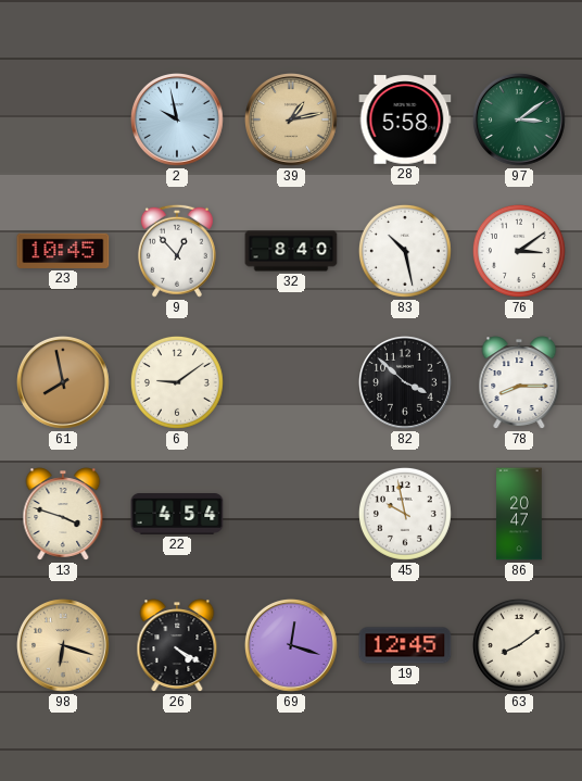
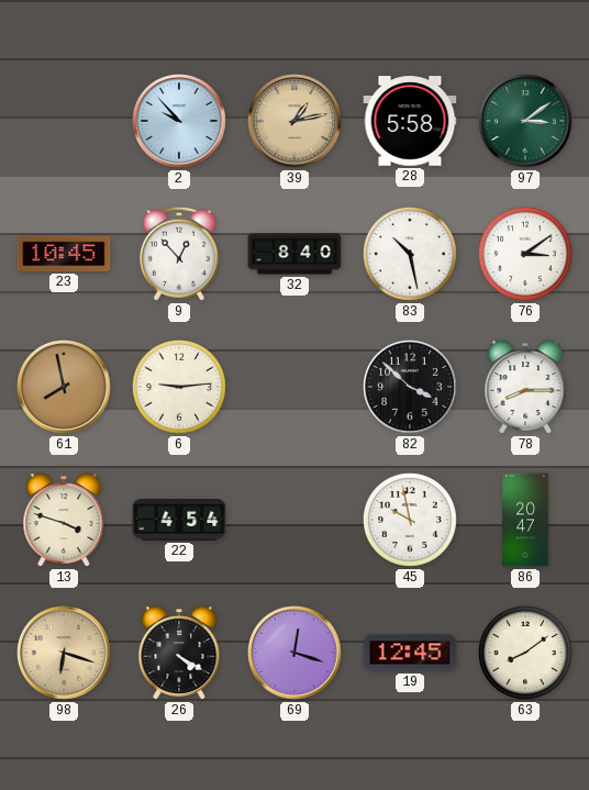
2: 9:58 -> 9:53 (180, 122)
6: 9:09 -> 9:14 (179, 387)
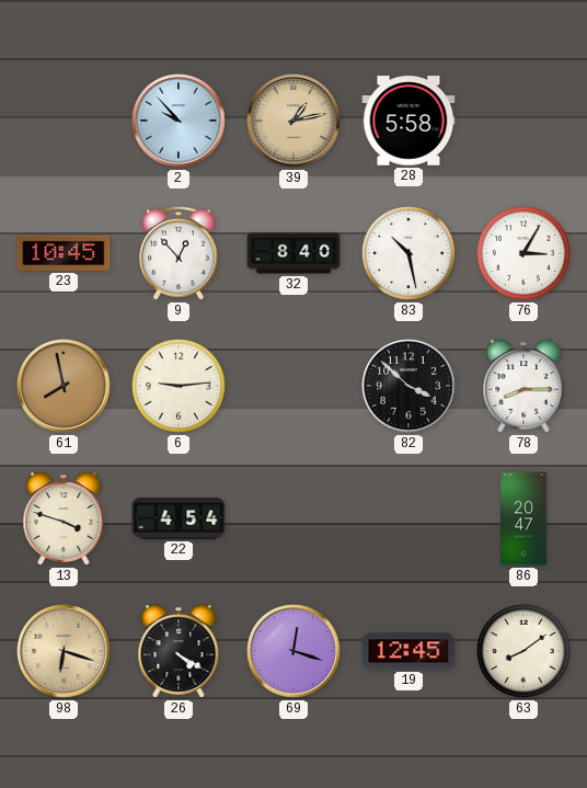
97: 3:09 -> none (526, 122)
76: 3:09 -> 3:05 (523, 253)
45: 9:58 -> none (410, 520)
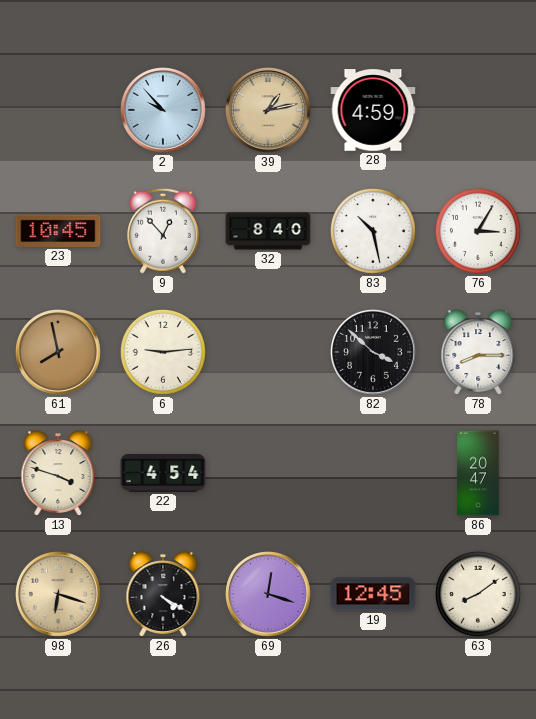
28: 5:58 -> 4:59 (373, 110)
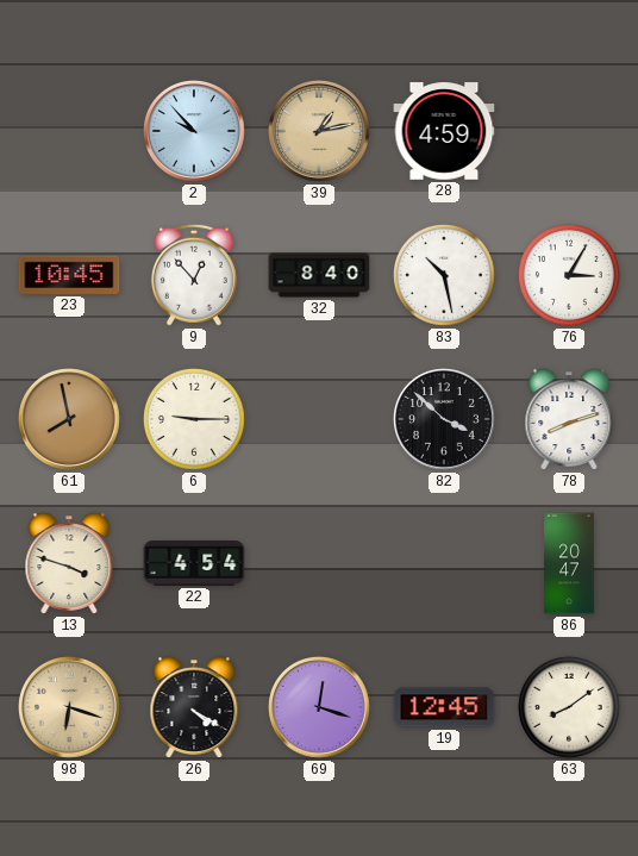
6: 9:14 -> 9:15 (194, 419)
78: 8:15 -> 8:12 (569, 419)
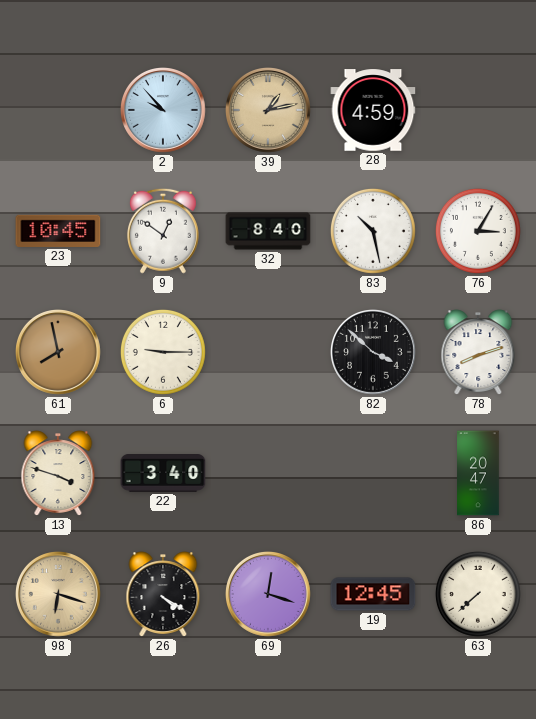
9: 12:53 -> 12:51 (163, 231)
22: 4:54 -> 3:40 (163, 474)
63: 8:09 -> 7:38 (478, 594)
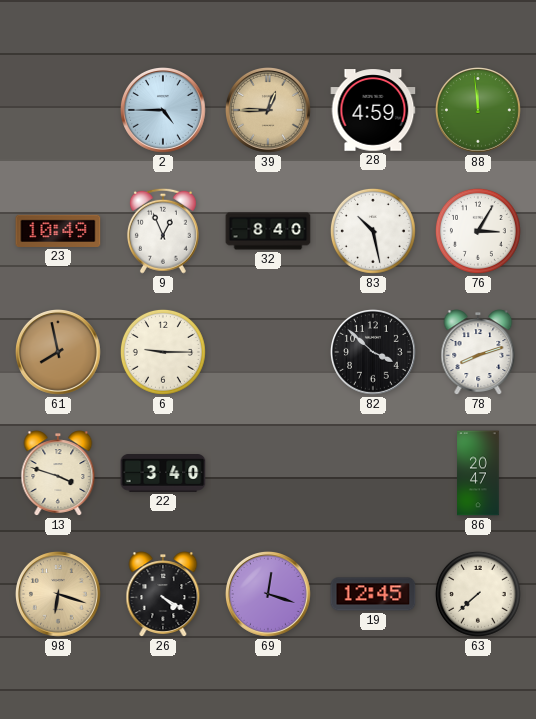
2: 9:53 -> 4:45 (164, 111)
39: 1:13 -> 12:45 (269, 111)
88: none -> 11:59 (479, 111)
23: 10:45 -> 10:49 (58, 231)
9: 12:51 -> 12:56 (163, 231)
